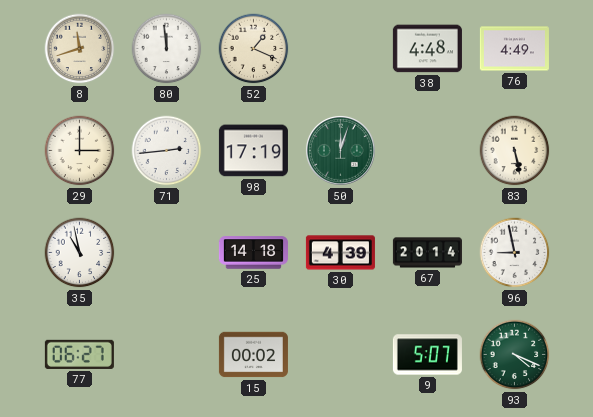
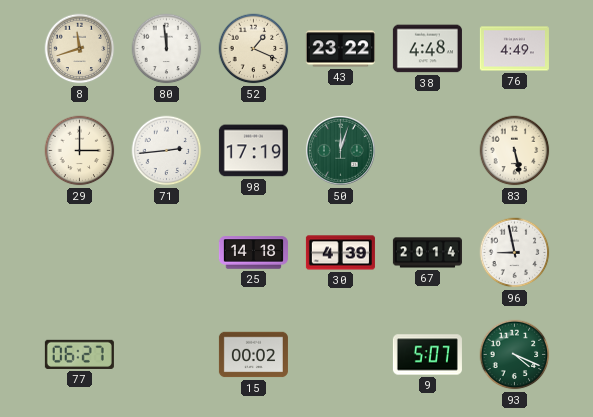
43: none -> 23:22 (340, 49)
35: 10:58 -> none (80, 253)
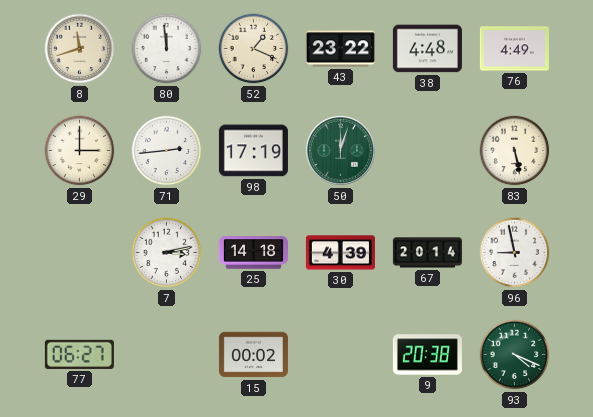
7: none -> 3:13 (167, 253)
9: 5:07 -> 20:38 (427, 355)
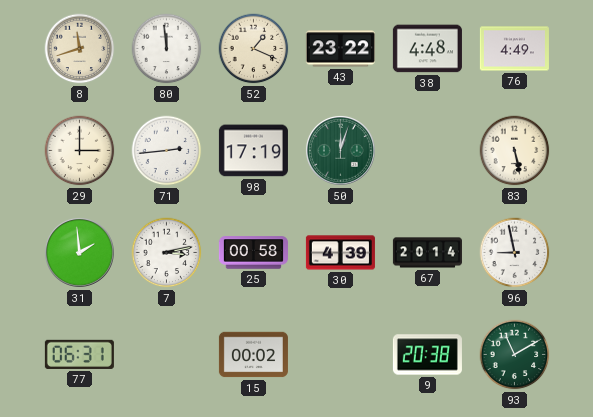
31: none -> 1:59 (79, 252)
25: 14:18 -> 00:58 (253, 253)
77: 06:27 -> 06:31 (79, 354)
93: 4:19 -> 11:10 (515, 355)
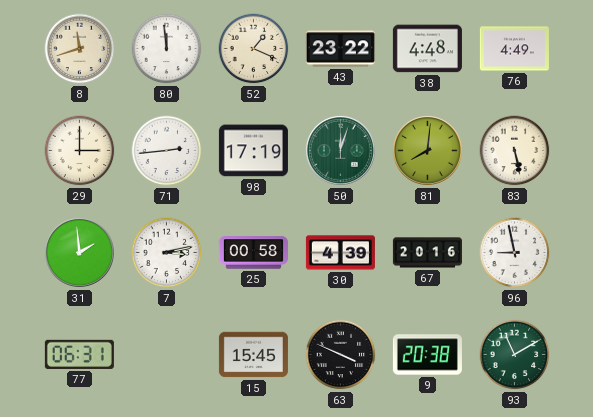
81: none -> 8:01 (427, 150)
67: 20:14 -> 20:16 (427, 253)
15: 00:02 -> 15:45 (253, 355)
63: none -> 3:49 (341, 355)
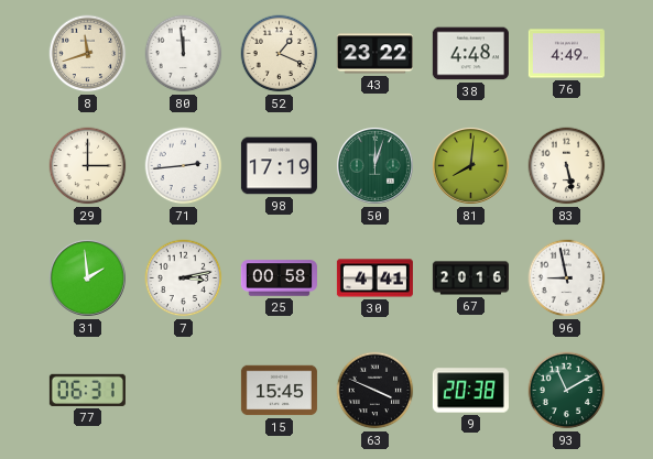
30: 4:39 -> 4:41 (374, 278)
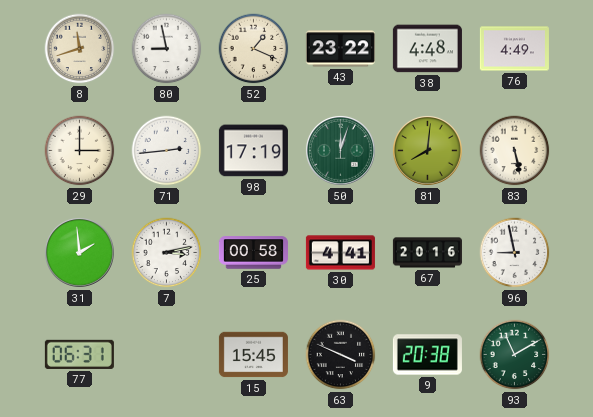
80: 11:59 -> 8:58 (167, 49)
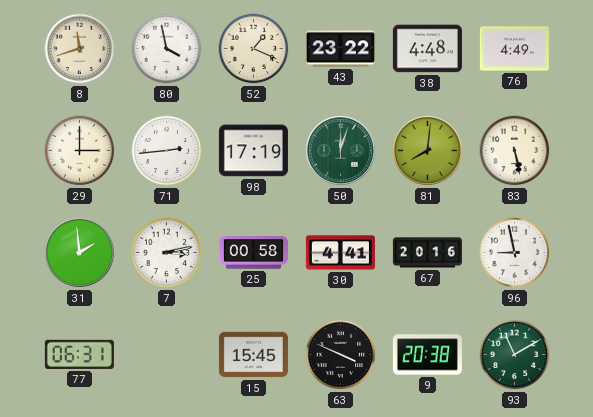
80: 8:58 -> 3:58 (167, 49)
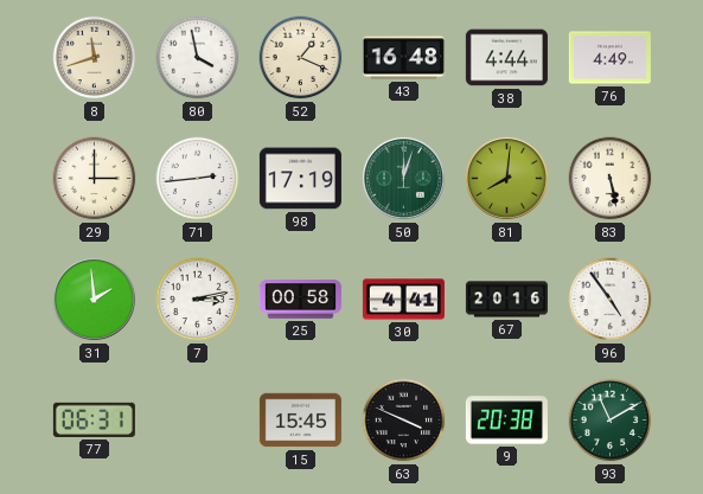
43: 23:22 -> 16:48 (403, 58)
38: 4:48 -> 4:44 (506, 58)
96: 8:58 -> 4:54 (611, 300)
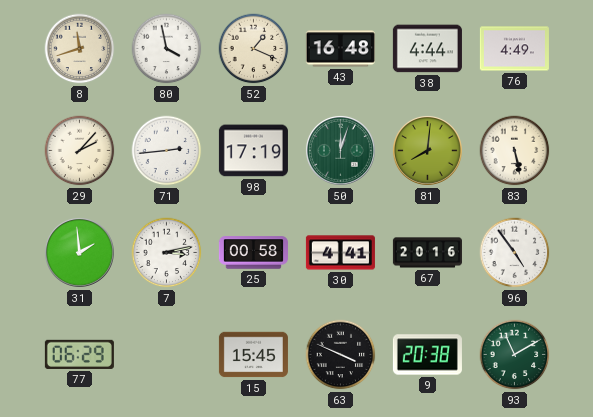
29: 3:00 -> 2:07 (80, 151)
77: 06:31 -> 06:29 (79, 354)
